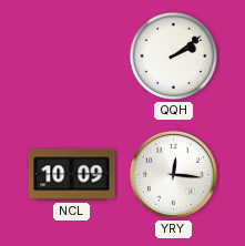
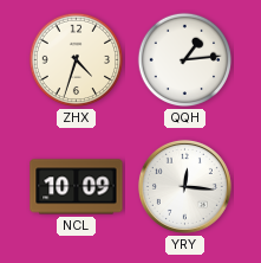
ZHX: none -> 4:33 (77, 60)
QQH: 2:09 -> 1:14 (185, 60)
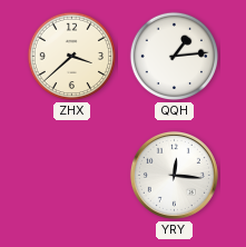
ZHX: 4:33 -> 3:38 (72, 57)
NCL: 10:09 -> none (77, 187)
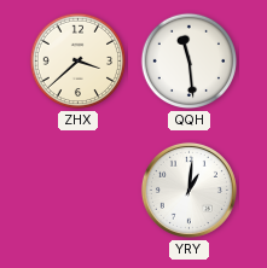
QQH: 1:14 -> 11:29 (190, 62)
YRY: 12:16 -> 1:01 (188, 190)
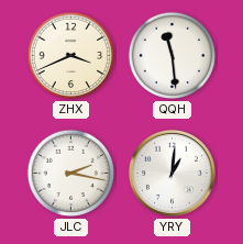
ZHX: 3:38 -> 3:41 (71, 56)
JLC: none -> 2:17 (71, 174)
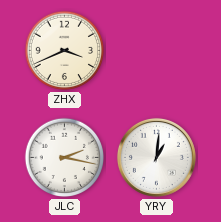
QQH: 11:29 -> none (173, 56)
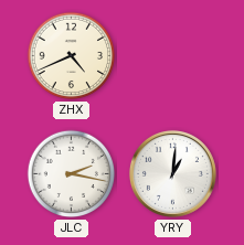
ZHX: 3:41 -> 4:41 (72, 56)
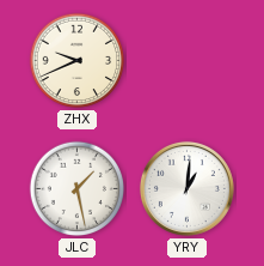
ZHX: 4:41 -> 9:41 (78, 61)
JLC: 2:17 -> 1:28 (78, 189)
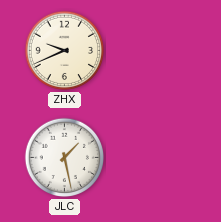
YRY: 1:01 -> none (186, 188)
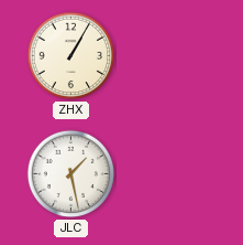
ZHX: 9:41 -> 1:05 (71, 56)
